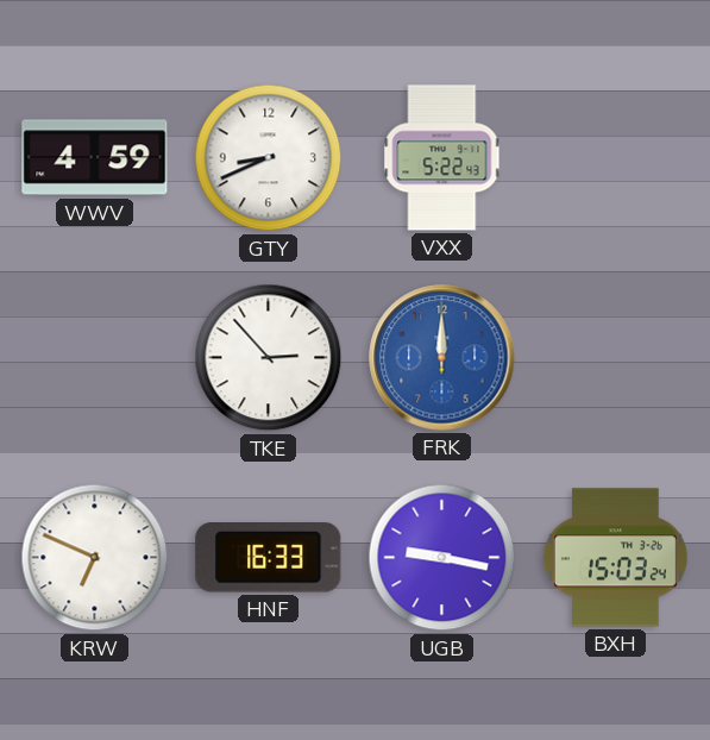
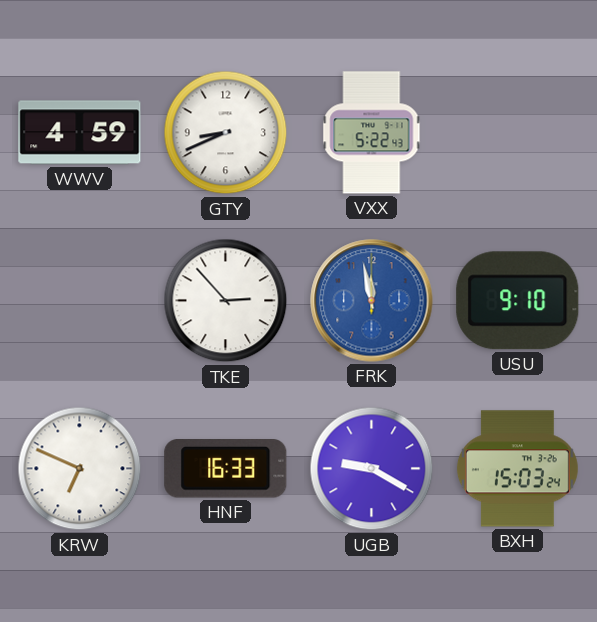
FRK: 12:00 -> 11:58 (372, 301)
USU: none -> 9:10 (518, 301)
UGB: 9:17 -> 9:20 (372, 469)
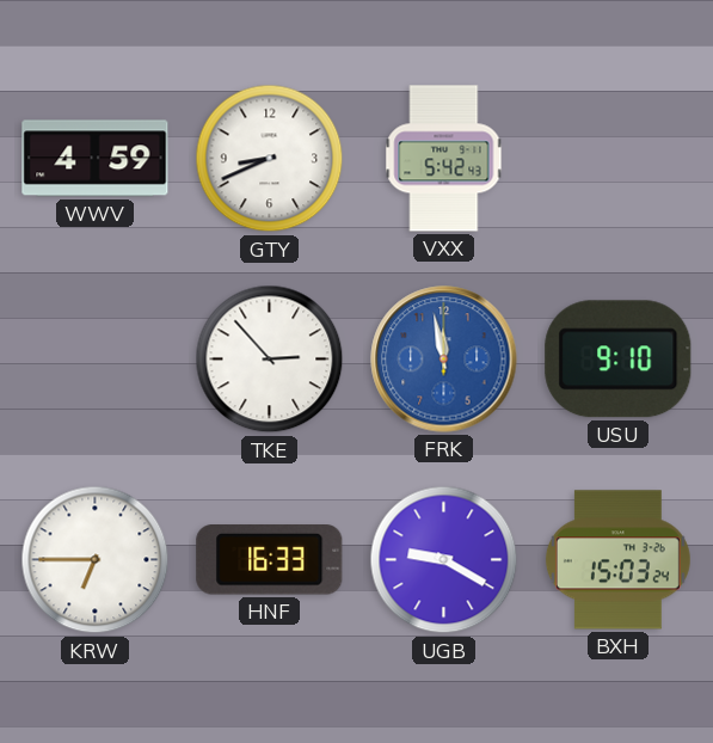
VXX: 5:22 -> 5:42 (444, 159)
KRW: 6:49 -> 6:45 (96, 560)
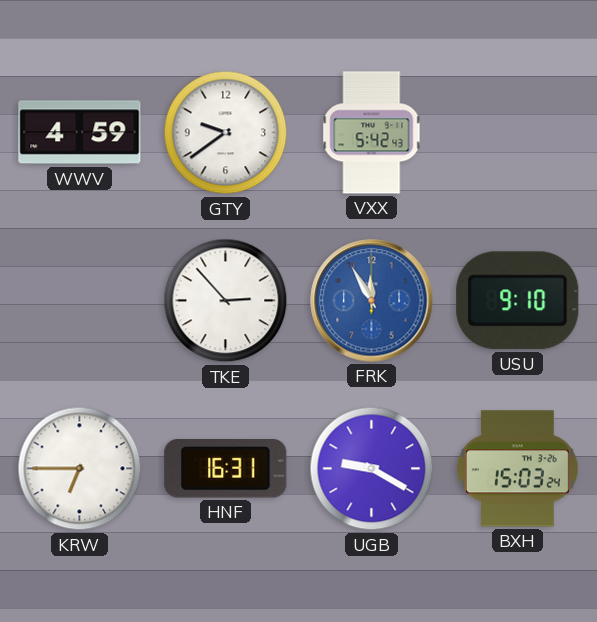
GTY: 8:41 -> 9:39 (226, 133)
FRK: 11:58 -> 11:55 (372, 301)
HNF: 16:33 -> 16:31 (226, 469)
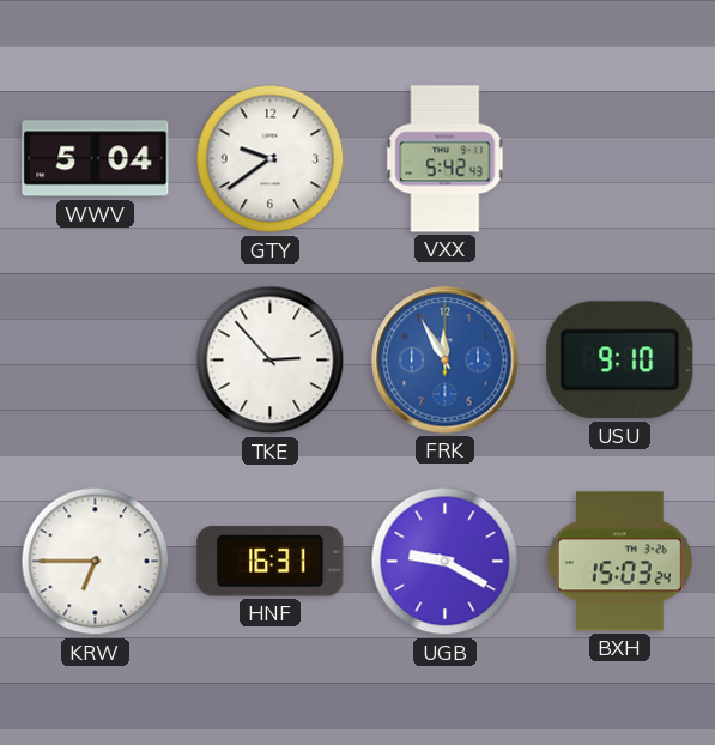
WWV: 4:59 -> 5:04 (96, 159)
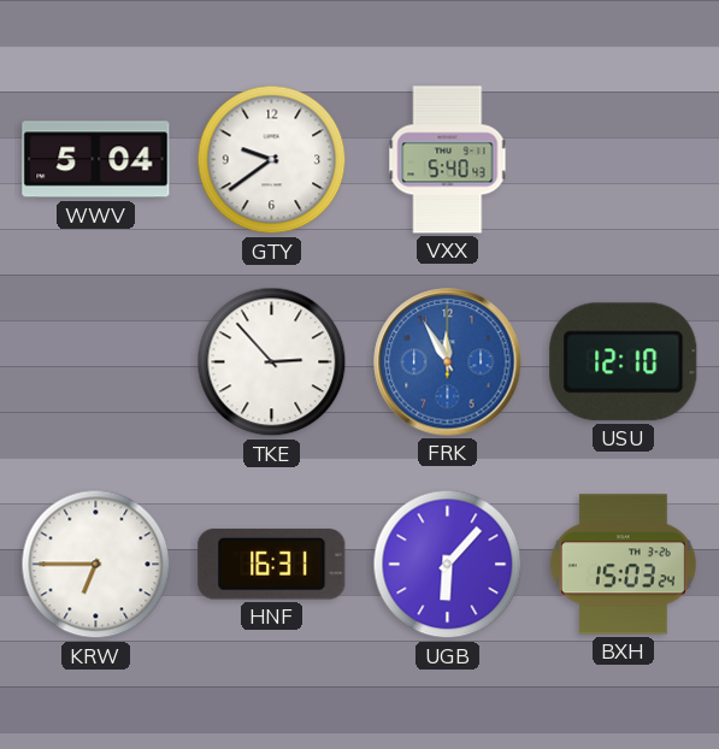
VXX: 5:42 -> 5:40 (448, 160)
USU: 9:10 -> 12:10 (624, 362)
UGB: 9:20 -> 6:07 (448, 565)
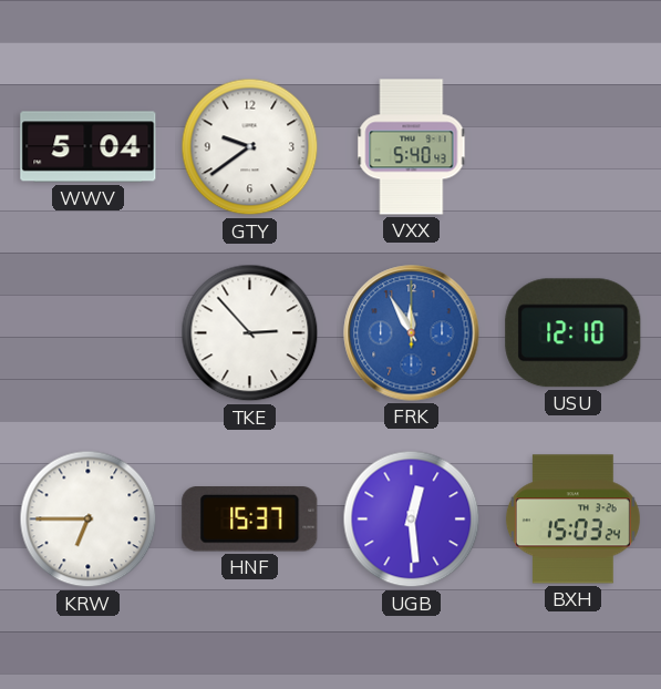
HNF: 16:31 -> 15:37 (250, 520)
UGB: 6:07 -> 12:29 (412, 520)
